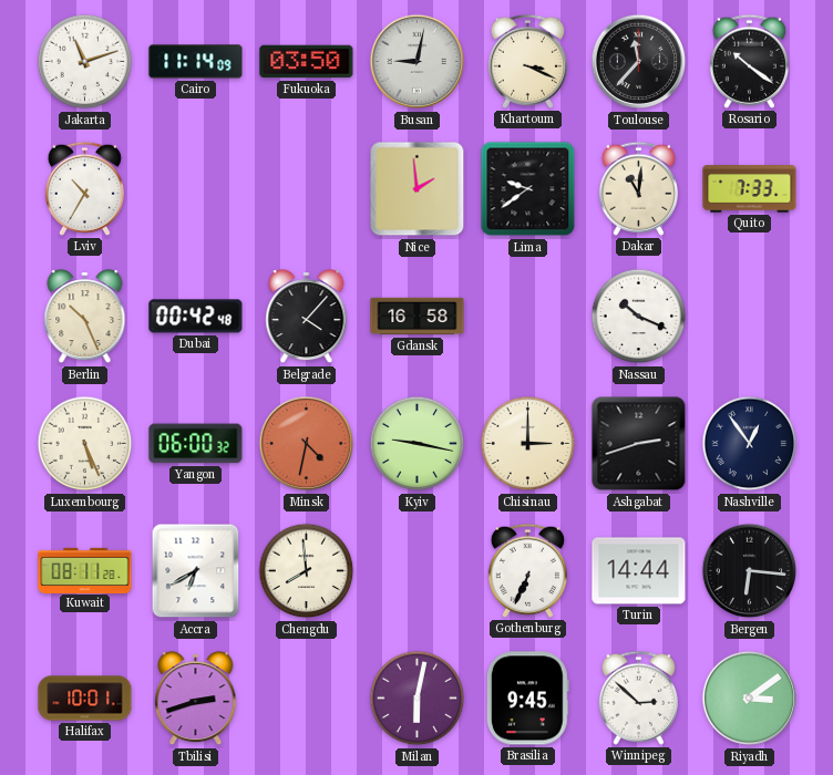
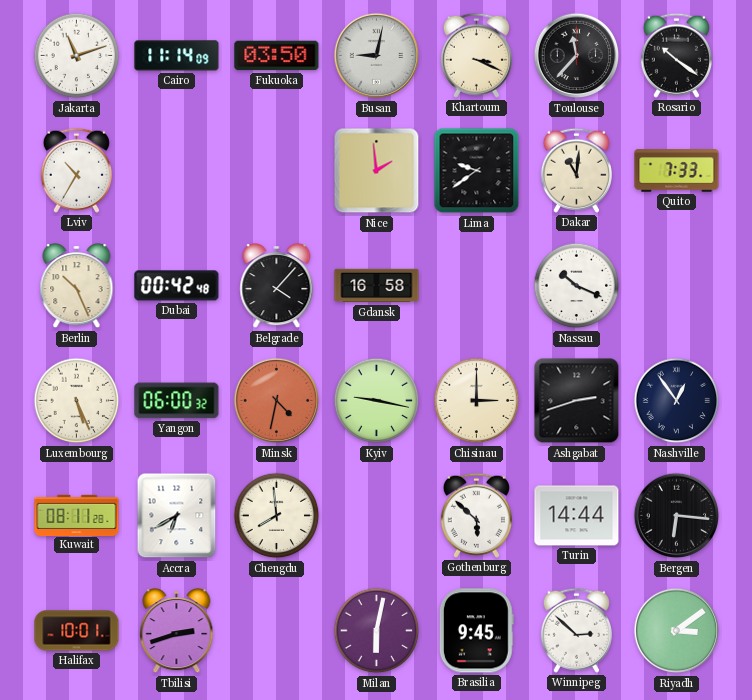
Gothenburg: 6:34 -> 5:52 (476, 515)
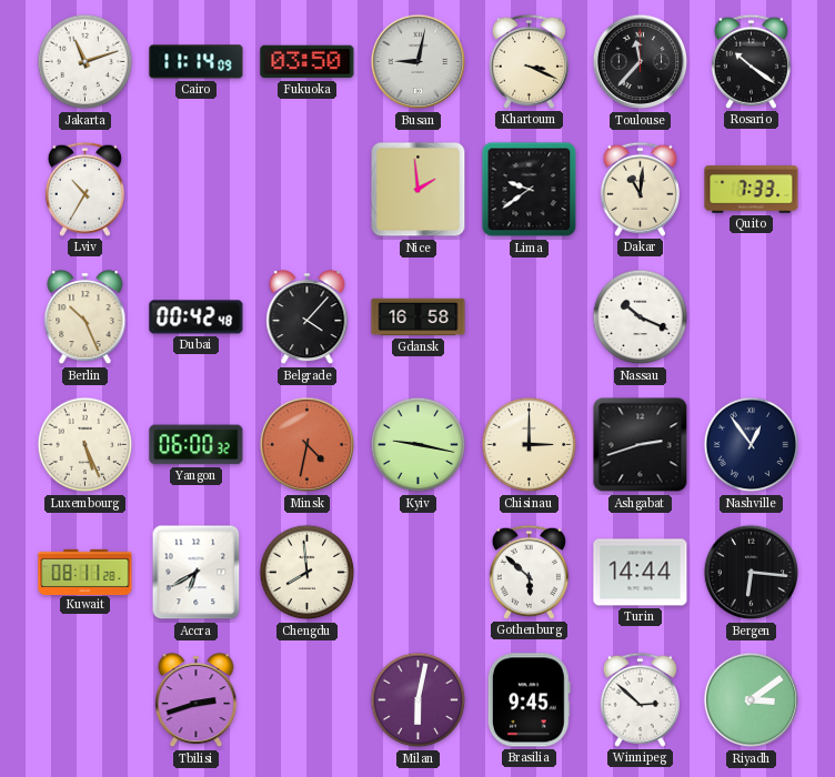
Halifax: 10:01 -> none (77, 631)
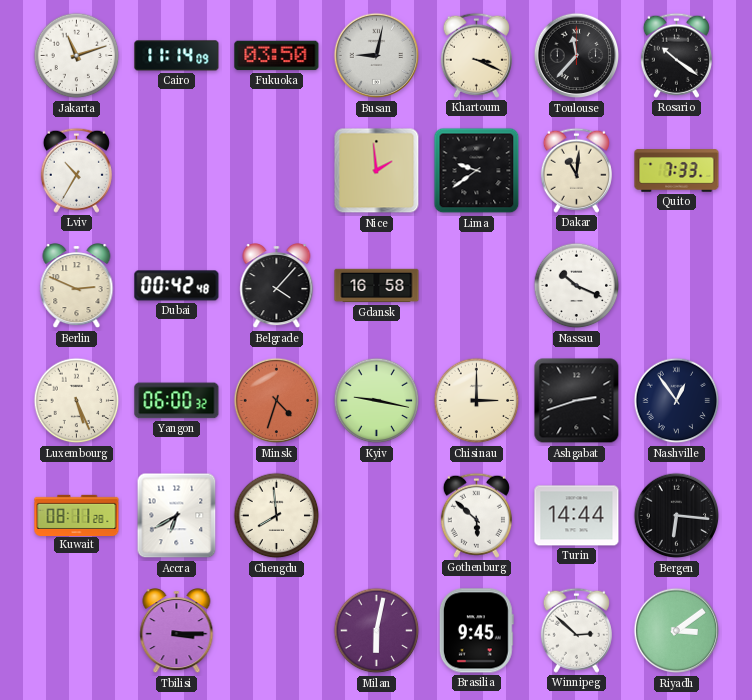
Berlin: 10:26 -> 2:49 (77, 287)
Minsk: 4:32 -> 4:33 (277, 401)
Tbilisi: 2:42 -> 3:15 (177, 632)
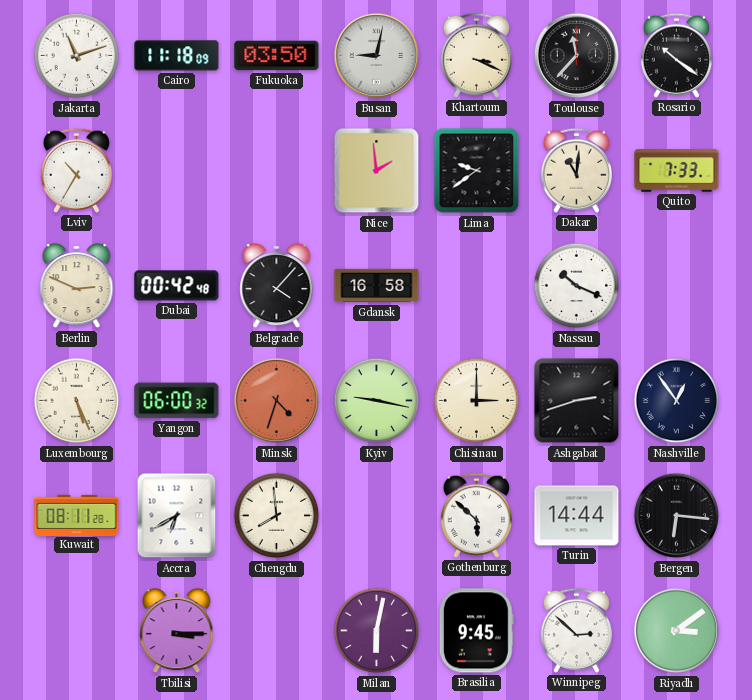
Cairo: 11:14 -> 11:18 (177, 56)
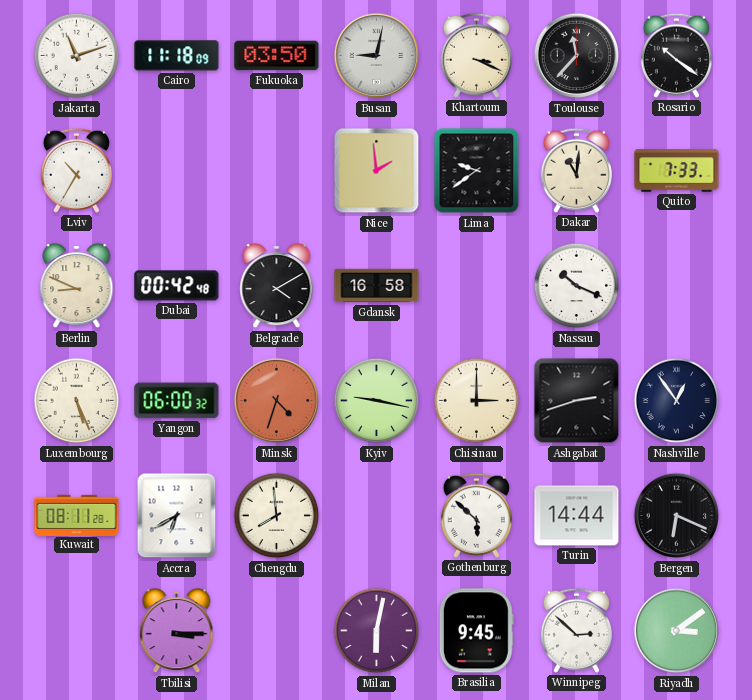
Berlin: 2:49 -> 8:49 (77, 287)
Belgrade: 4:07 -> 4:10 (277, 287)
Bergen: 6:16 -> 6:19 (677, 516)
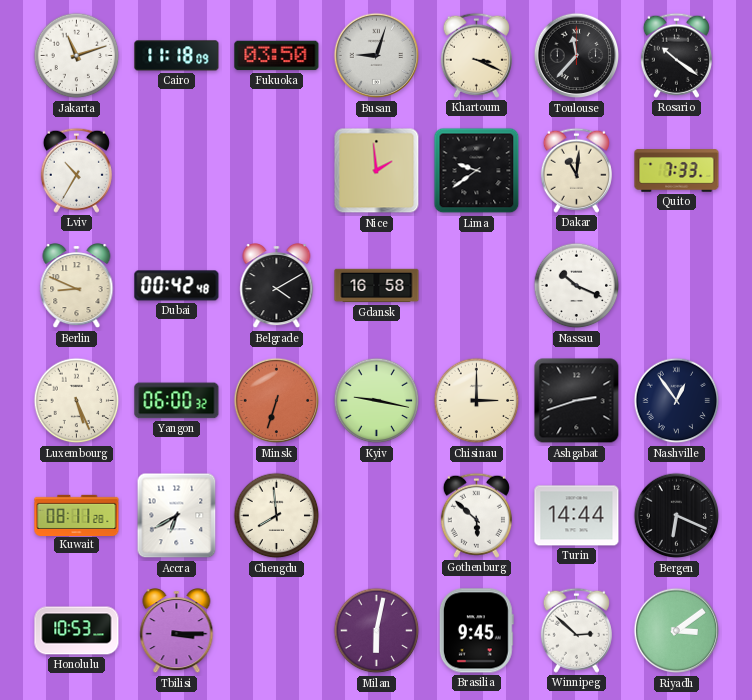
Busan: 9:02 -> 9:03 (377, 56)
Minsk: 4:33 -> 6:33 (277, 401)
Honolulu: none -> 10:53 (77, 631)
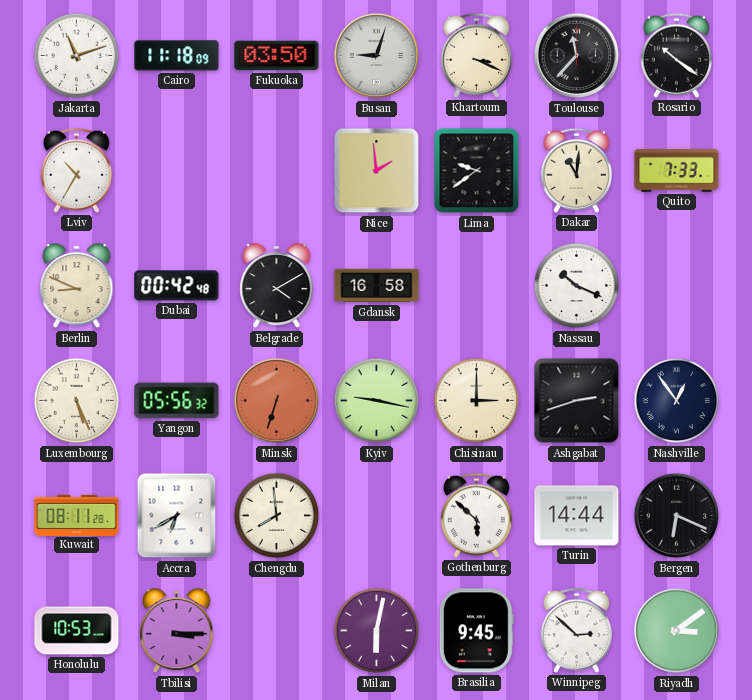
Yangon: 06:00 -> 05:56 (177, 401)
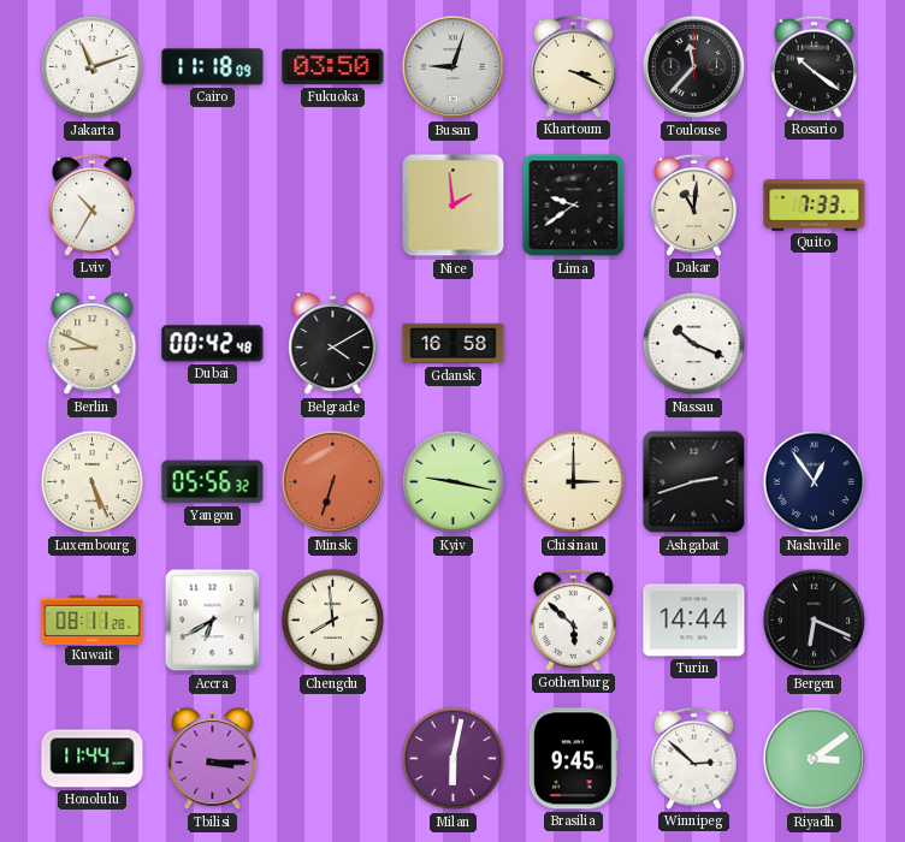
Honolulu: 10:53 -> 11:44 (93, 759)
